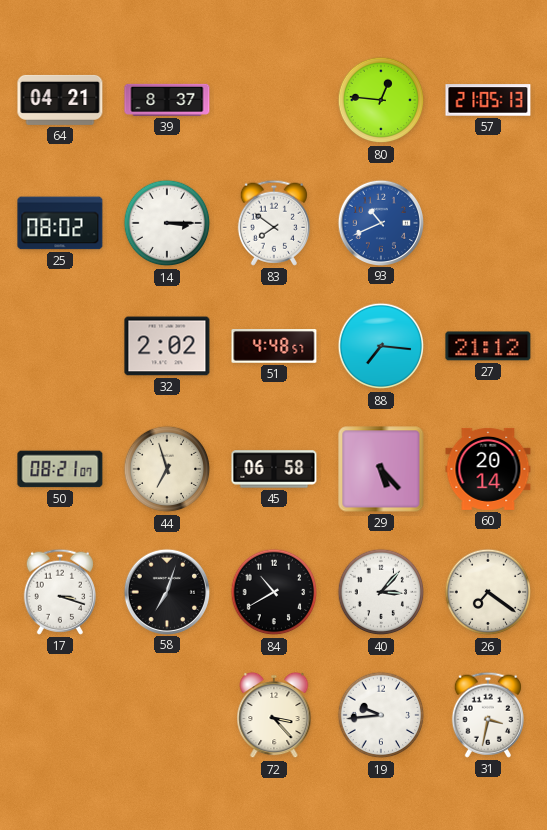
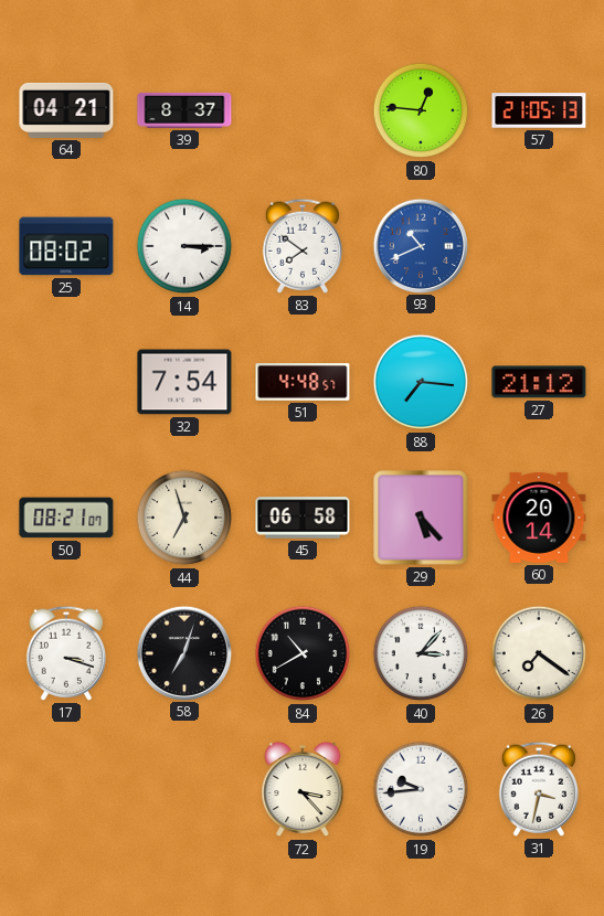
32: 2:02 -> 7:54 (184, 382)
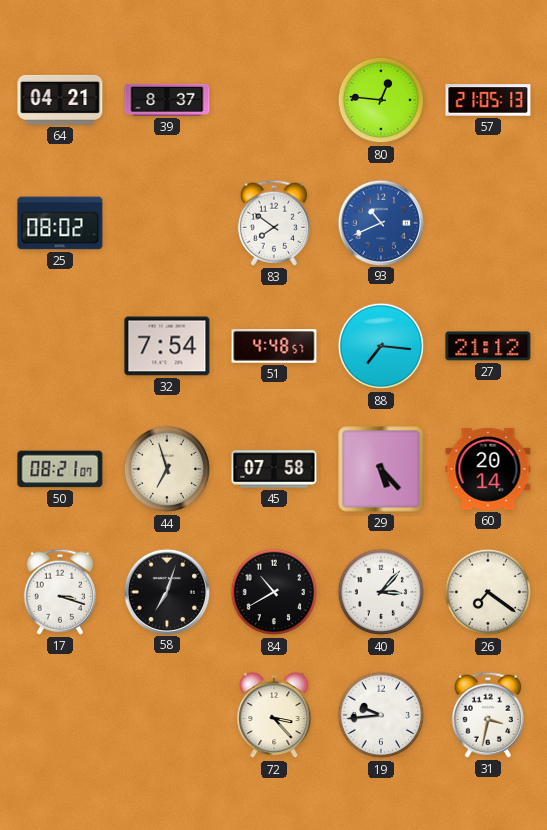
14: 3:15 -> none (184, 246)
45: 06:58 -> 07:58 (274, 469)
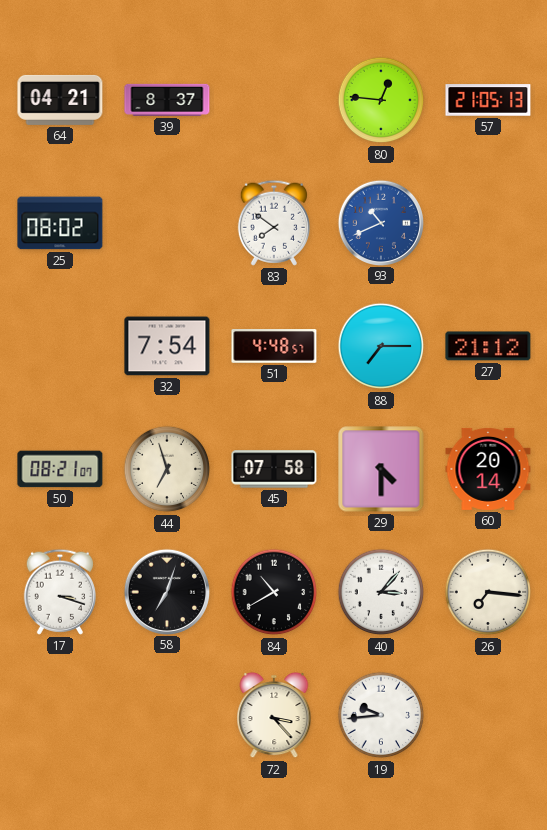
88: 7:16 -> 7:15 (381, 346)
29: 5:23 -> 4:30 (381, 469)
26: 7:21 -> 7:16 (488, 592)
31: 3:32 -> none (488, 715)
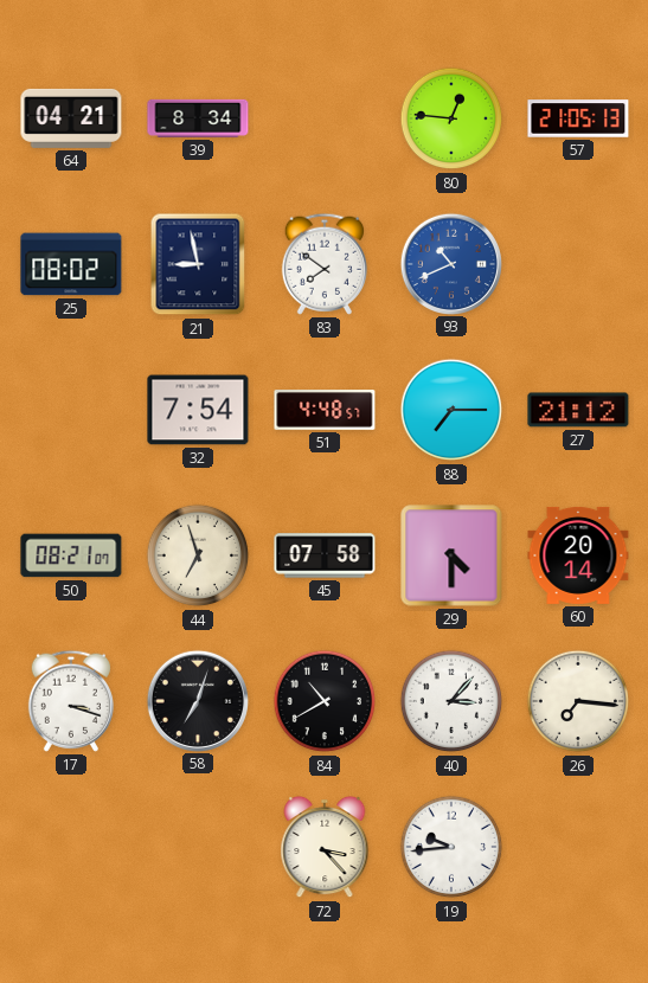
39: 8:37 -> 8:34 (198, 118)
21: none -> 8:58 (198, 264)
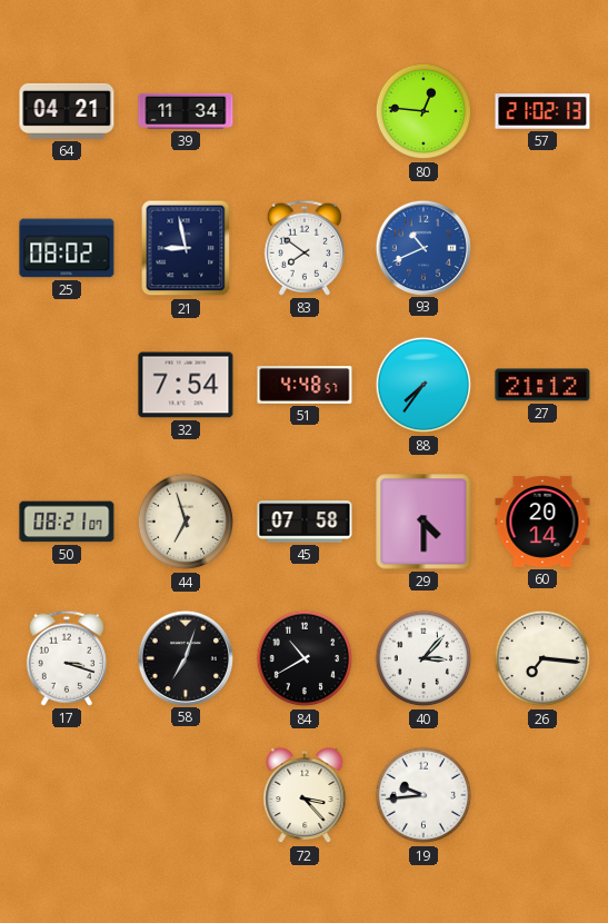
39: 8:34 -> 11:34 (186, 111)
57: 21:05 -> 21:02 (542, 111)
88: 7:15 -> 7:36 (423, 385)
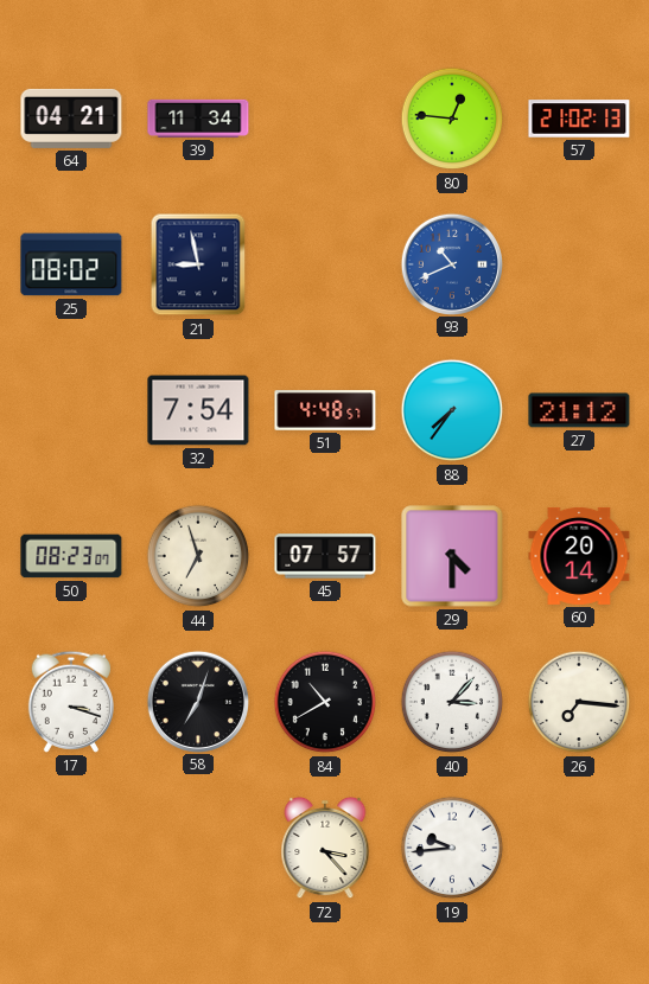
83: 7:51 -> none (305, 248)
50: 08:21 -> 08:23 (71, 556)
45: 07:58 -> 07:57 (325, 556)
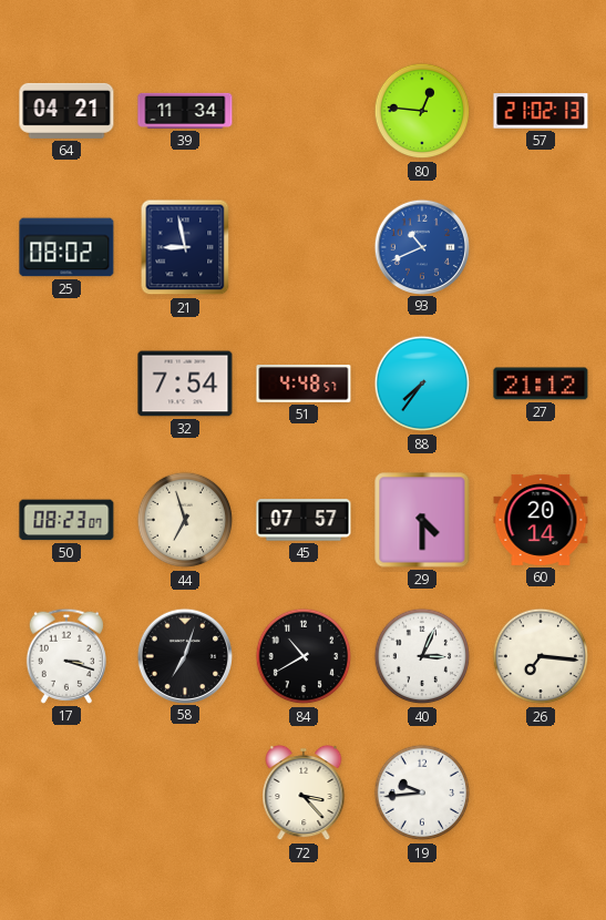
40: 3:07 -> 3:04 (422, 656)
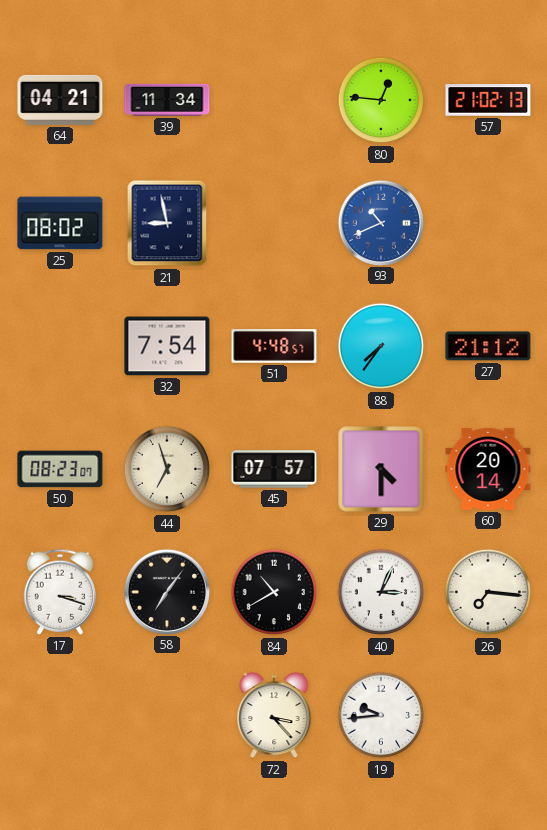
58: 7:03 -> 7:06 (166, 591)
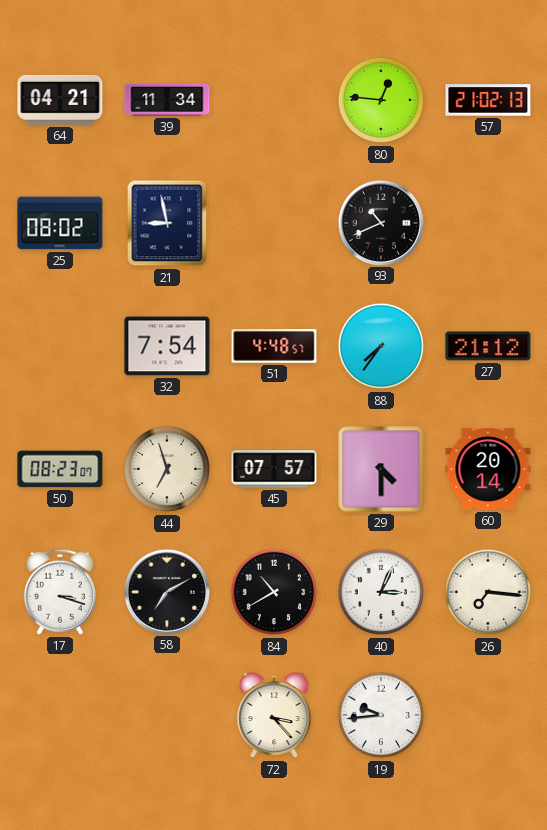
93 dial: blue -> black (380, 222)
58: 7:06 -> 7:10 (166, 591)
